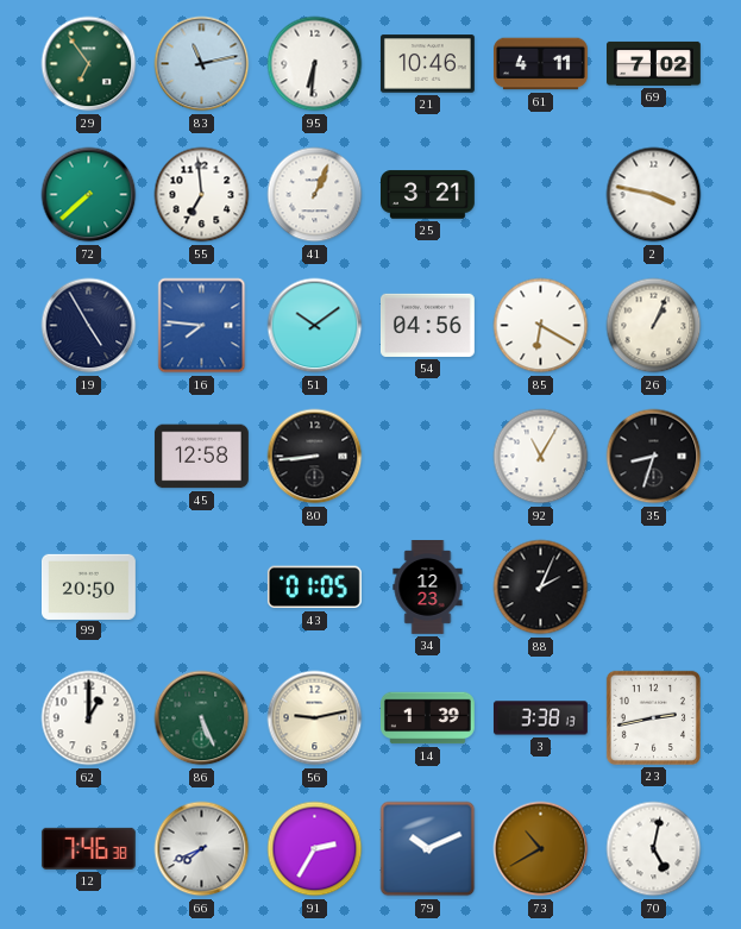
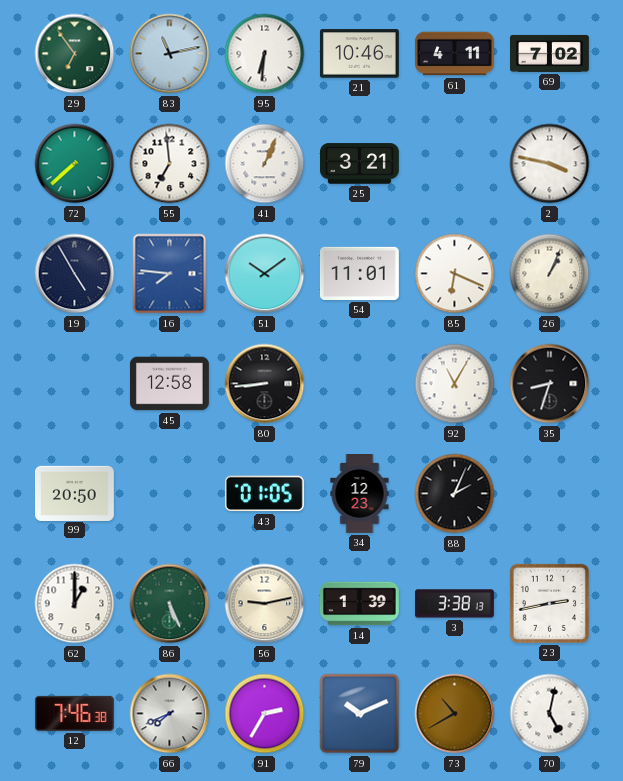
54: 04:56 -> 11:01 (360, 273)
85: 6:20 -> 6:19 (455, 274)
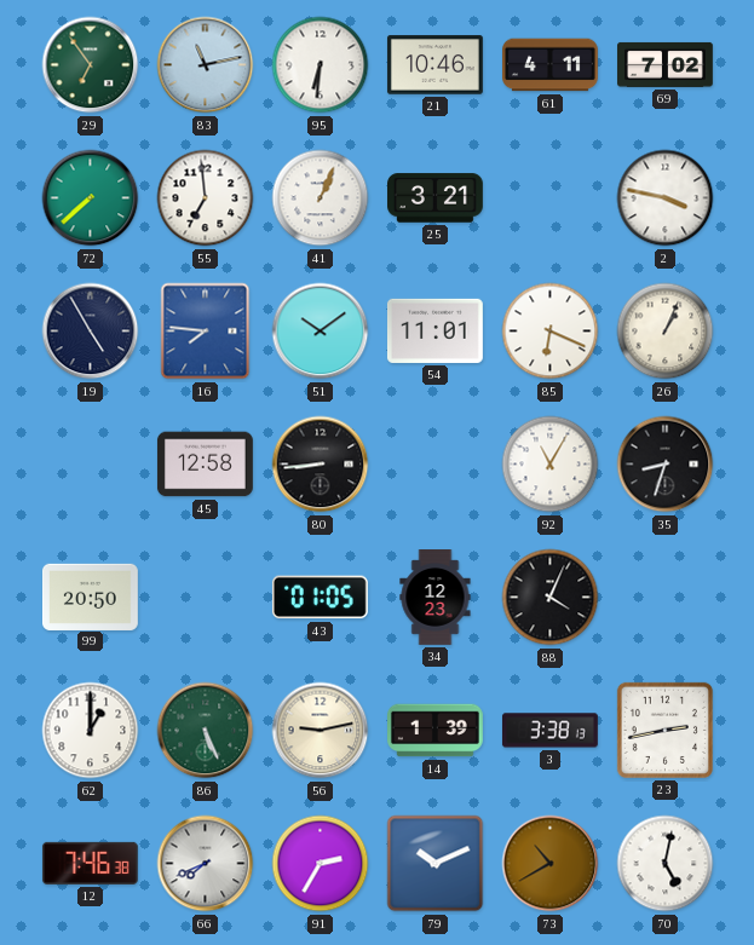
88: 2:04 -> 4:04 (551, 598)
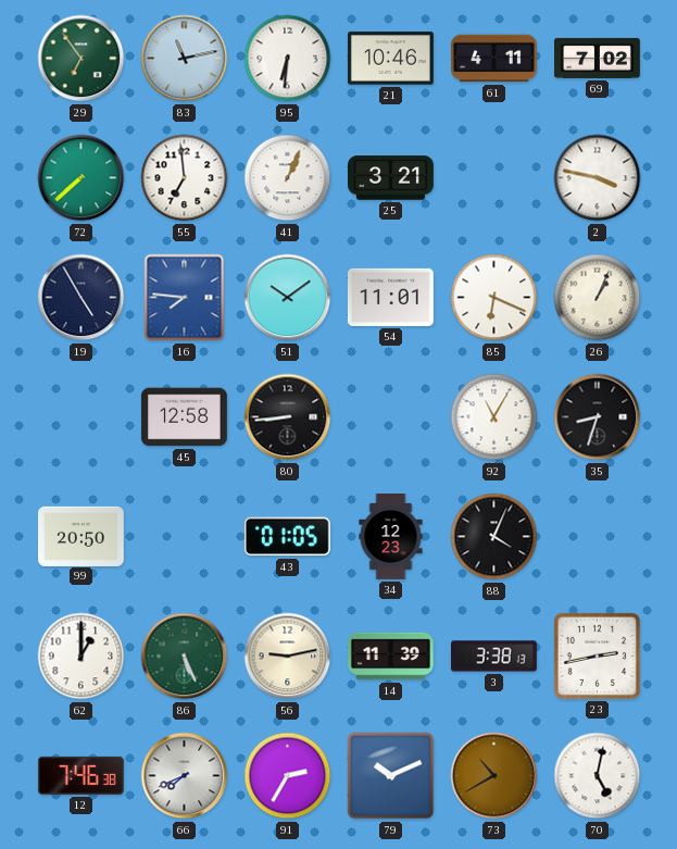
14: 1:39 -> 11:39 (391, 657)
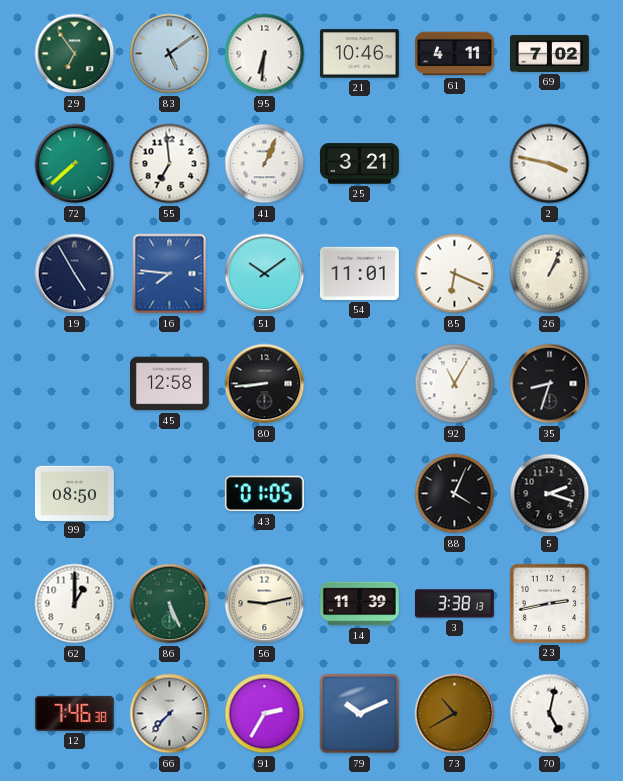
83: 11:13 -> 5:09 (170, 54)
99: 20:50 -> 08:50 (75, 493)
34: 12:23 -> none (391, 537)
5: none -> 2:18 (550, 494)
66: 7:41 -> 7:37 (170, 714)
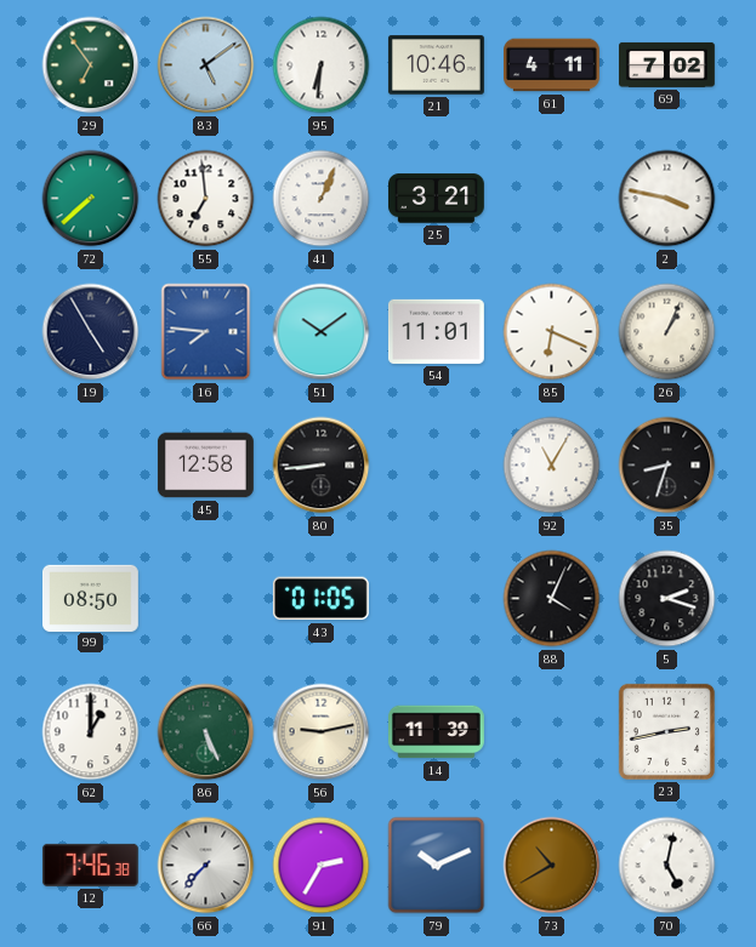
3: 3:38 -> none (454, 604)
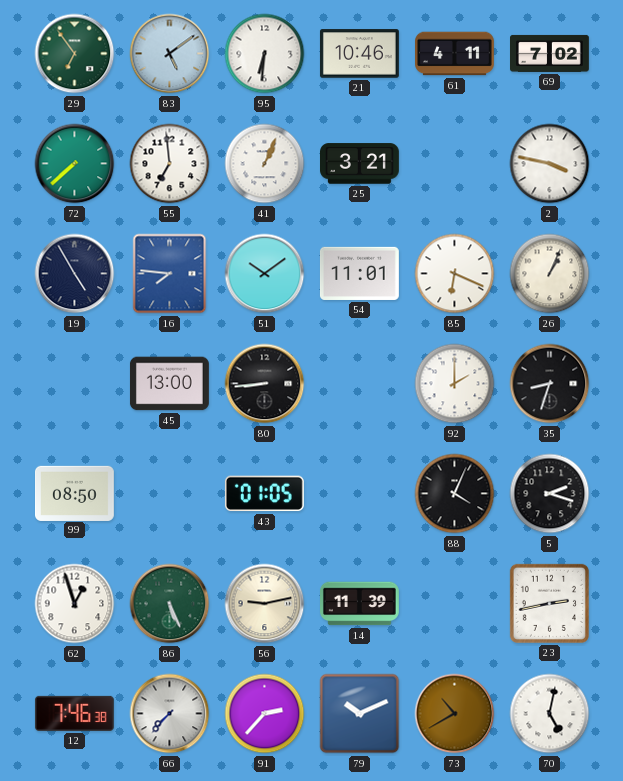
45: 12:58 -> 13:00 (170, 384)
92: 11:05 -> 2:00 (455, 384)
62: 1:00 -> 12:57 (75, 604)
91: 2:35 -> 2:37 (265, 714)
